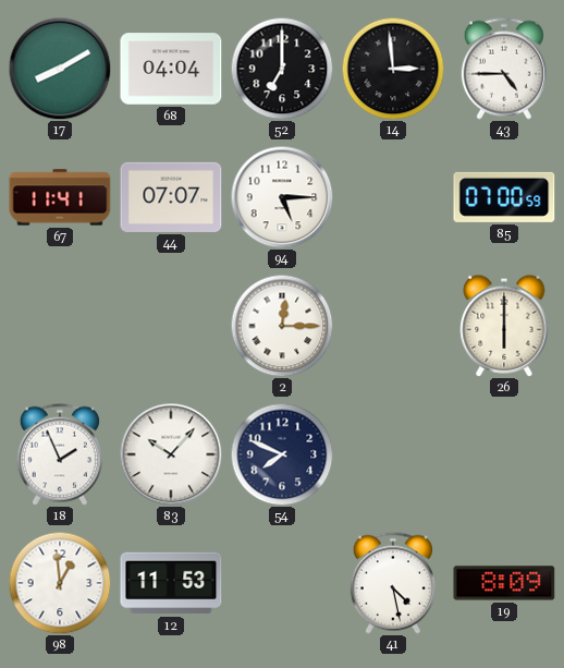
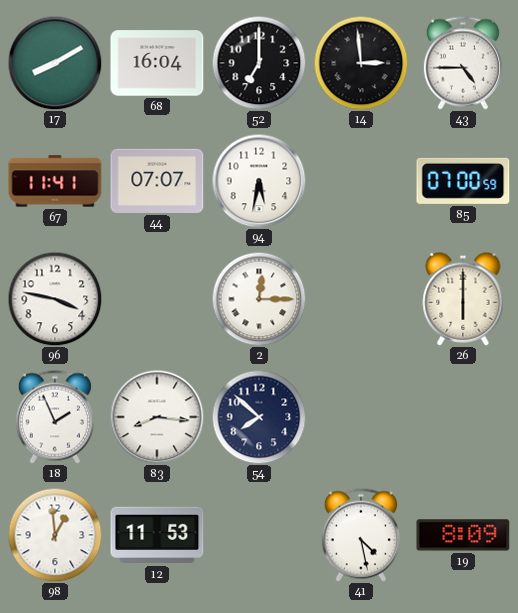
68: 04:04 -> 16:04 (157, 63)
94: 5:15 -> 5:32 (259, 181)
96: none -> 3:47 (55, 299)
83: 10:07 -> 8:16 (157, 417)
54: 7:49 -> 7:52 (259, 417)
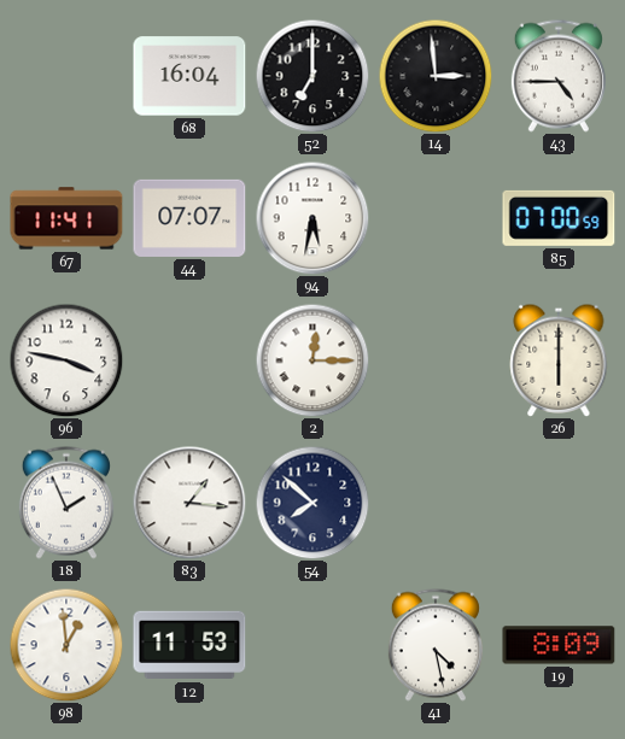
17: 8:10 -> none (55, 63)
83: 8:16 -> 1:16 (189, 503)
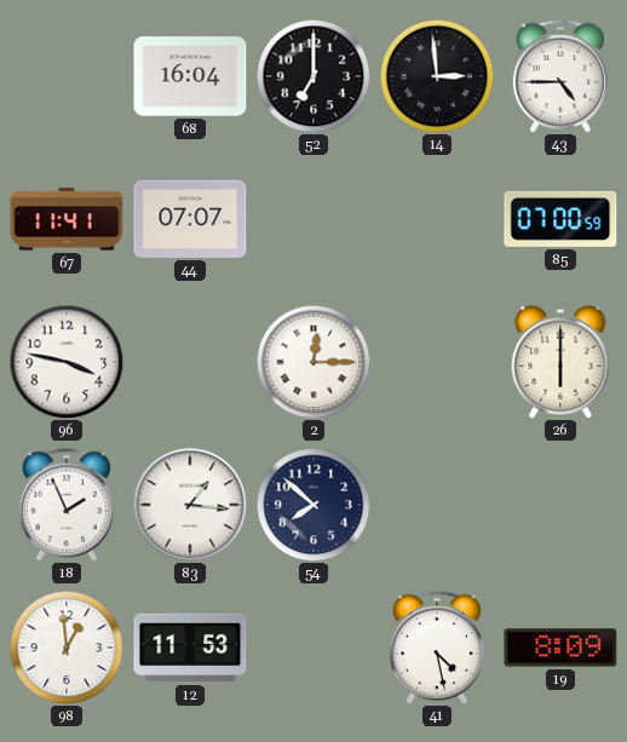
94: 5:32 -> none (312, 218)
